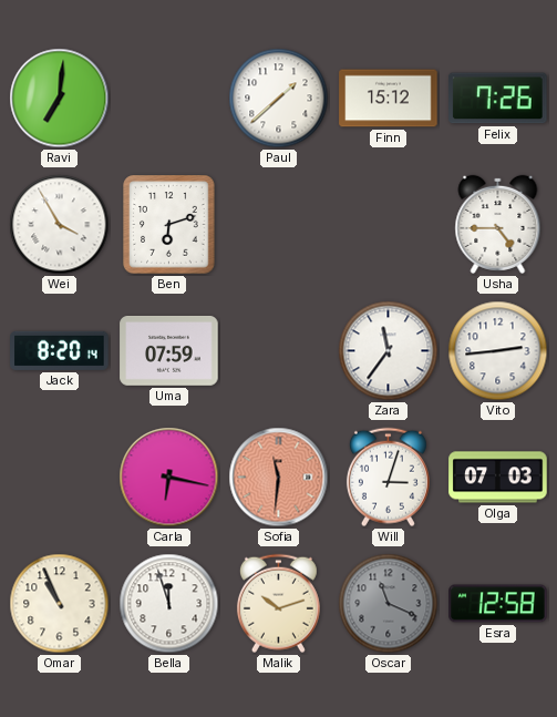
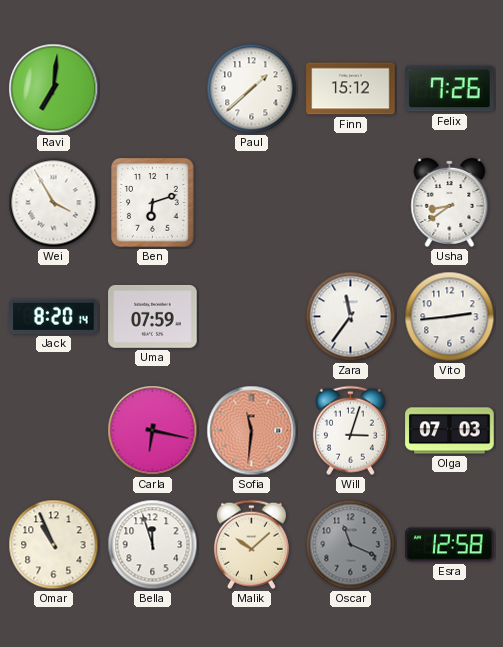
Usha: 4:45 -> 8:39 (450, 202)
Malik: 10:12 -> 10:08 (251, 545)
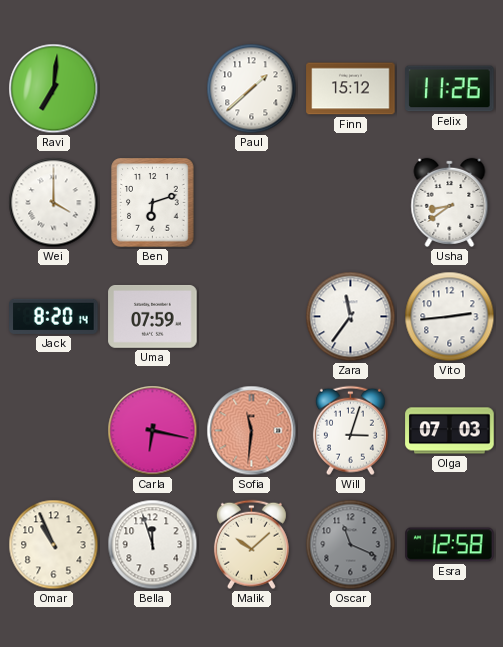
Felix: 7:26 -> 11:26 (450, 89)
Wei: 3:55 -> 4:00 (54, 203)
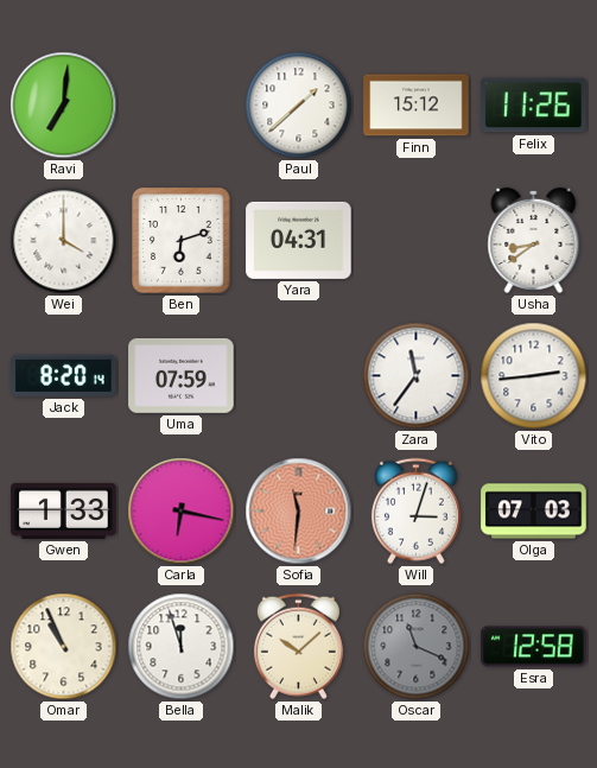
Yara: none -> 04:31 (299, 240)
Gwen: none -> 1:33 (64, 510)
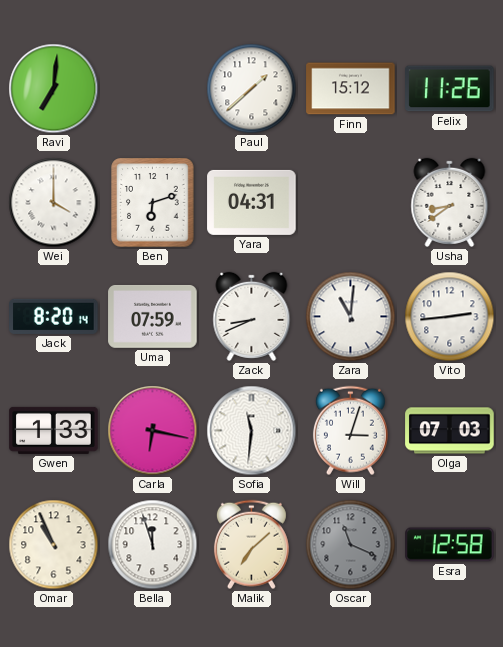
Zack: none -> 8:41 (252, 316)
Zara: 11:36 -> 11:01 (351, 317)
Sofia dial: salmon -> white (252, 431)
Malik: 10:08 -> 7:08 (251, 545)
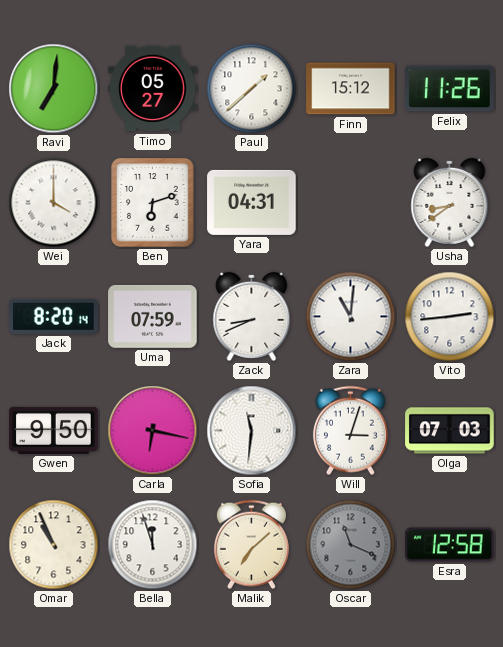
Timo: none -> 05:27 (153, 89)
Gwen: 1:33 -> 9:50 (54, 430)
